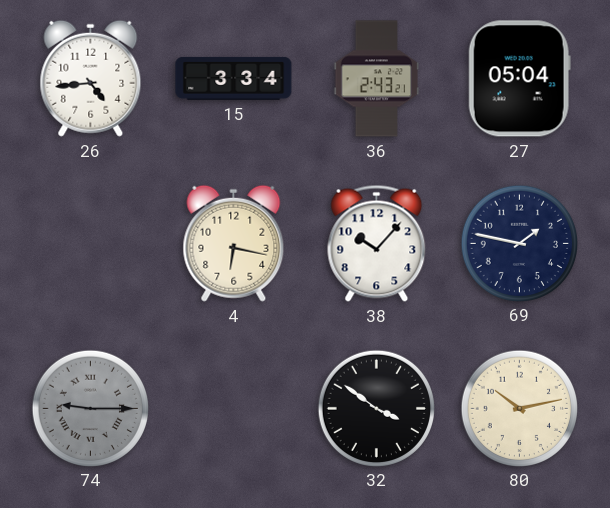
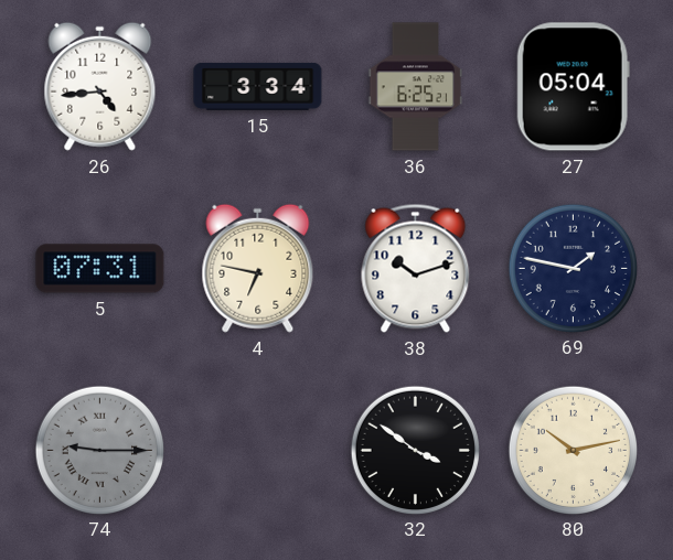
36: 2:43 -> 6:25 (416, 87)
5: none -> 07:31 (100, 269)
4: 6:17 -> 6:47 (258, 268)
38: 10:07 -> 10:12 (416, 268)
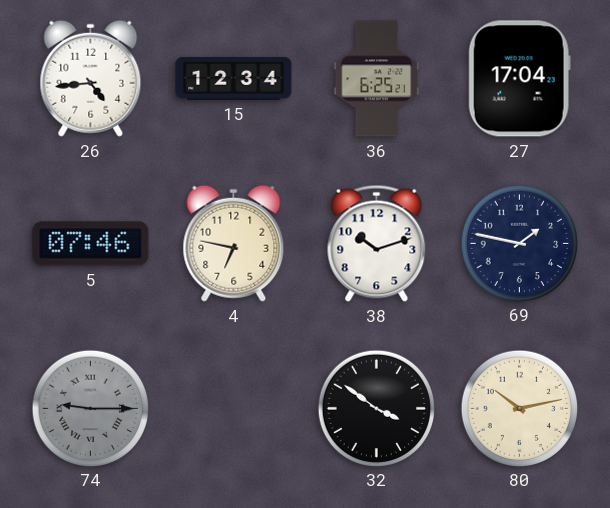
15: 3:34 -> 12:34 (234, 78)
27: 05:04 -> 17:04 (519, 79)
5: 07:31 -> 07:46 (91, 244)
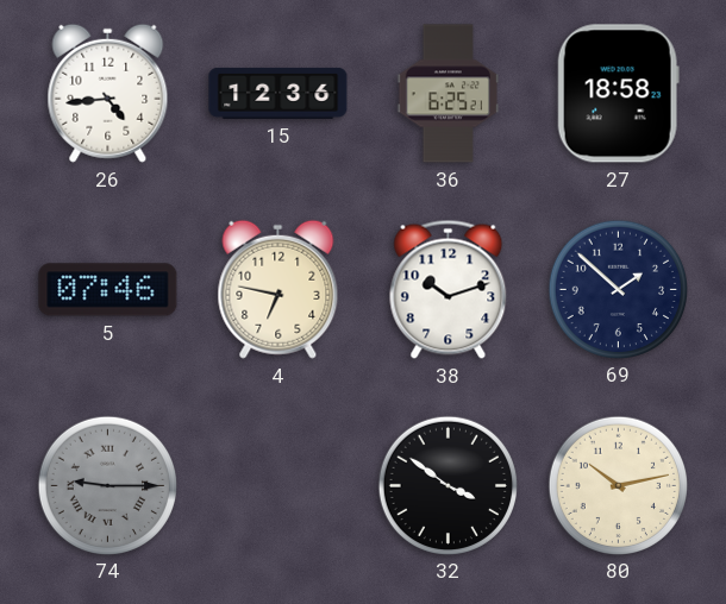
15: 12:34 -> 12:36 (278, 93)
27: 17:04 -> 18:58 (618, 94)
69: 1:47 -> 1:52 (618, 289)
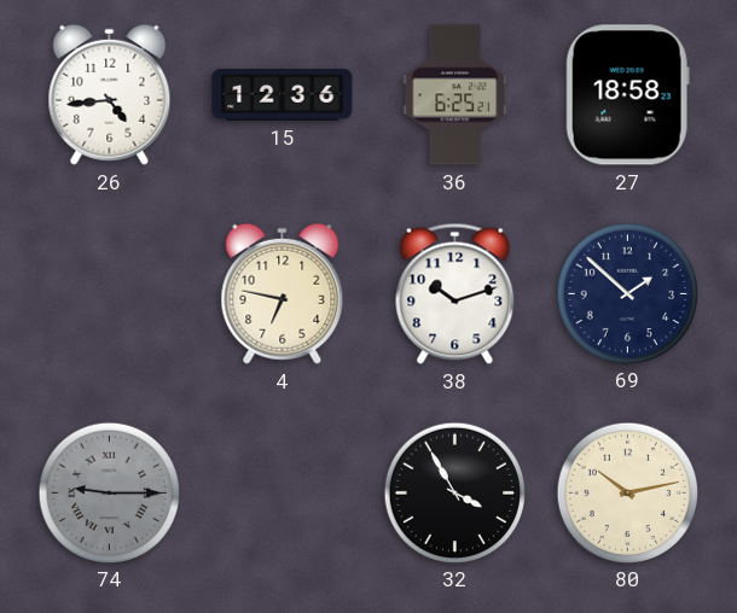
5: 07:46 -> none (108, 290)
32: 3:51 -> 3:55 (454, 492)
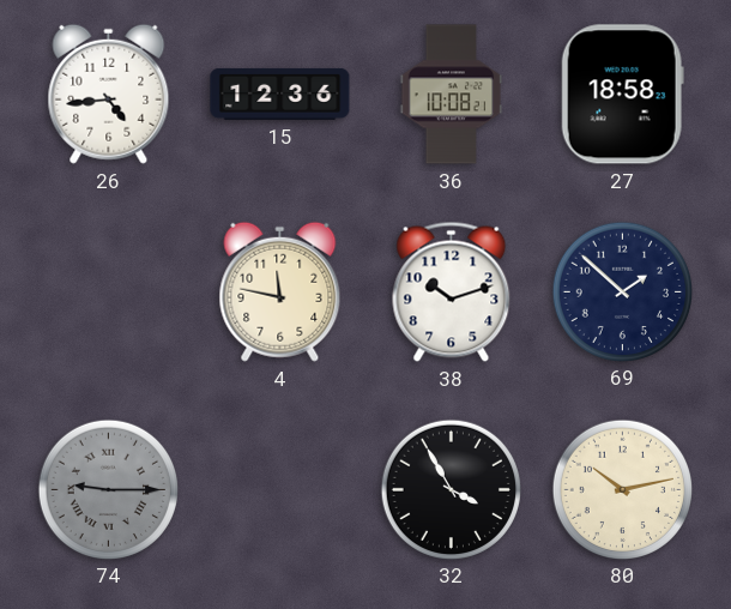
36: 6:25 -> 10:08 (452, 95)
4: 6:47 -> 11:47 (280, 291)
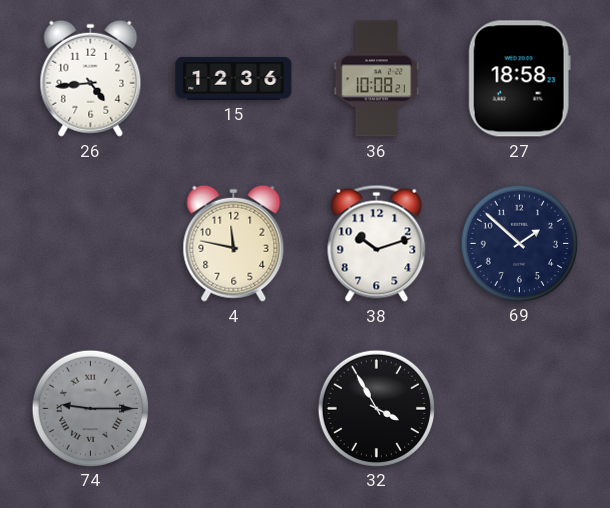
80: 10:13 -> none (622, 489)
